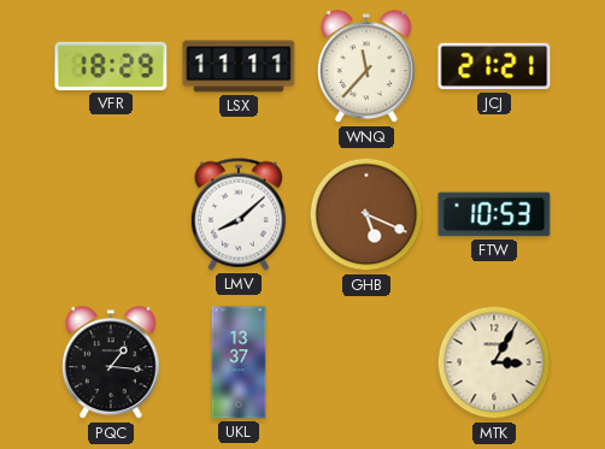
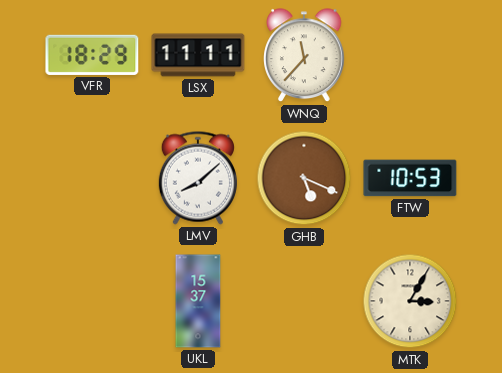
JCJ: 21:21 -> none (494, 66)
PQC: 1:16 -> none (111, 364)
UKL: 13:37 -> 15:37 (198, 301)
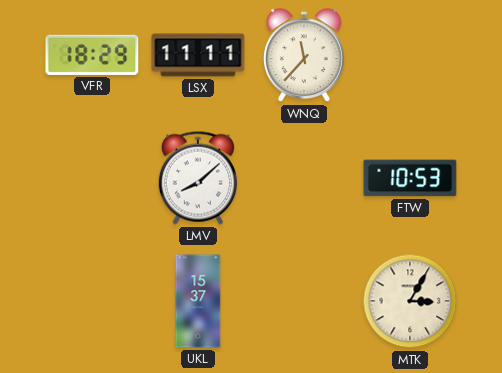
GHB: 5:19 -> none (304, 178)
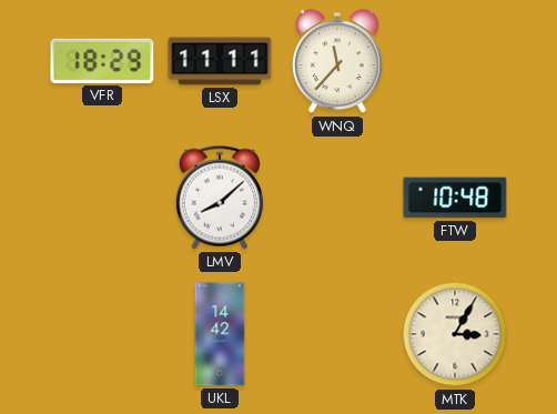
FTW: 10:53 -> 10:48 (455, 198)
UKL: 15:37 -> 14:42 (220, 334)
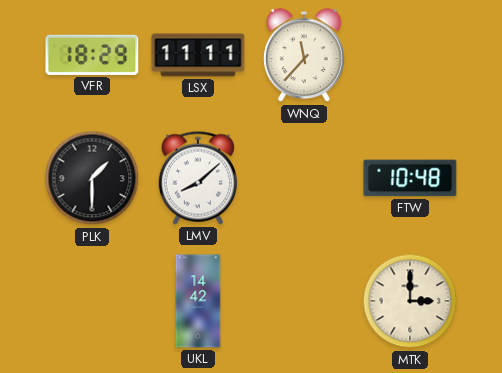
PLK: none -> 1:30 (92, 178)
MTK: 3:05 -> 3:00 (410, 301)
